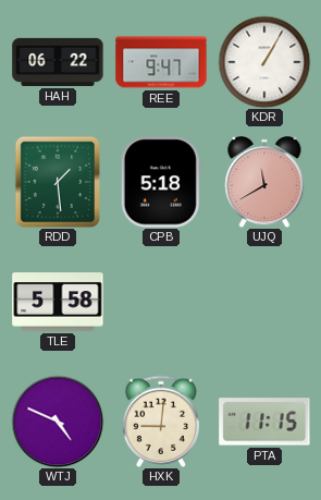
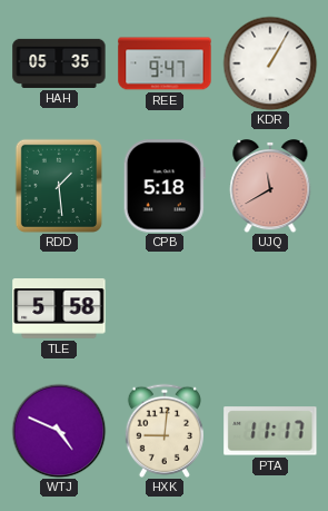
HAH: 06:22 -> 05:35 (59, 63)
PTA: 11:15 -> 11:17 (270, 431)
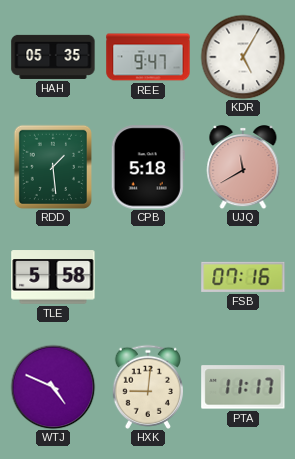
KDR: 1:05 -> 5:05 (243, 57)
FSB: none -> 07:16 (243, 277)
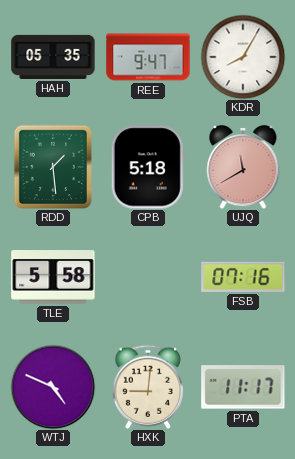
KDR: 5:05 -> 8:05 (243, 57)
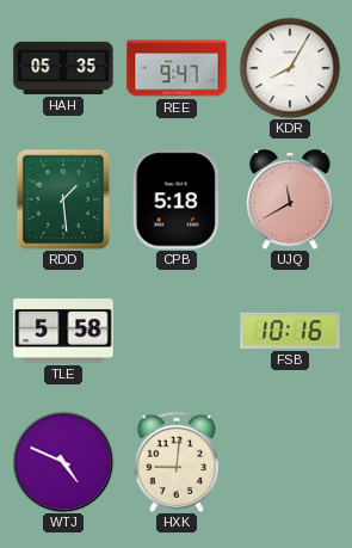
FSB: 07:16 -> 10:16 (290, 331)
PTA: 11:17 -> none (243, 387)
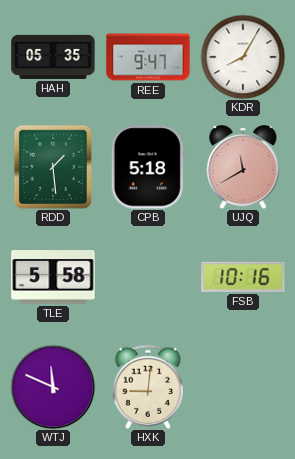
WTJ: 4:49 -> 11:49 (53, 387)
